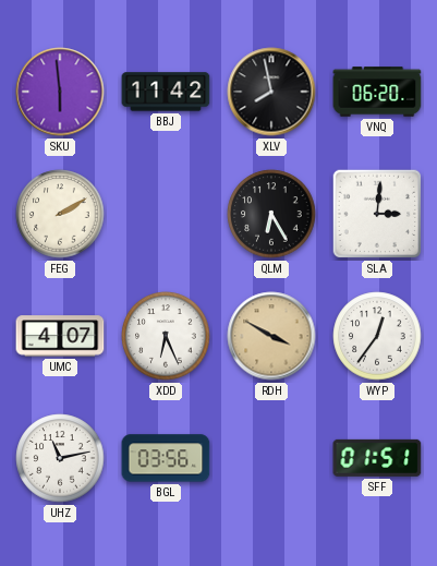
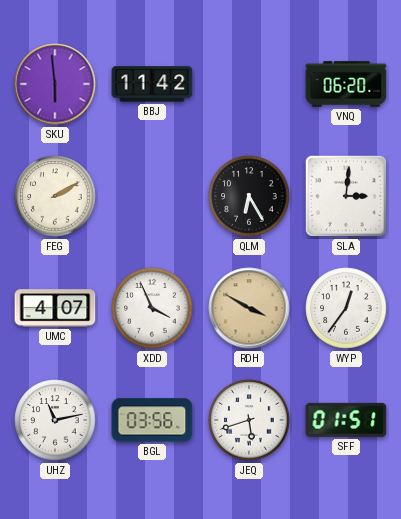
XLV: 7:58 -> none (271, 92)
XDD: 6:26 -> 3:56 (152, 308)
JEQ: none -> 5:42 (249, 420)
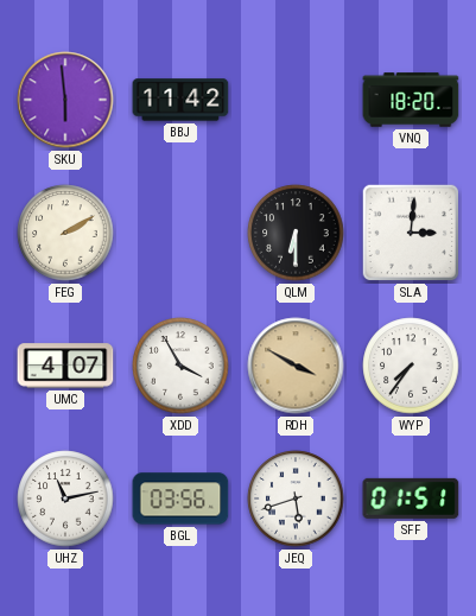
VNQ: 06:20 -> 18:20 (411, 100)
QLM: 6:25 -> 6:30 (296, 233)
XDD: 3:56 -> 3:55 (180, 366)
WYP: 12:36 -> 7:36 (411, 366)
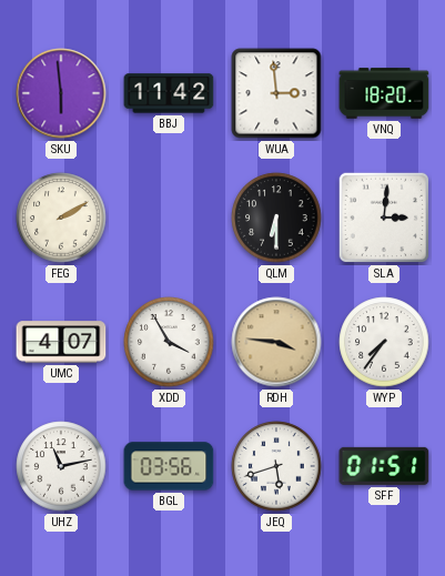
WUA: none -> 2:59 (276, 93)
RDH: 3:50 -> 3:46 (276, 342)
